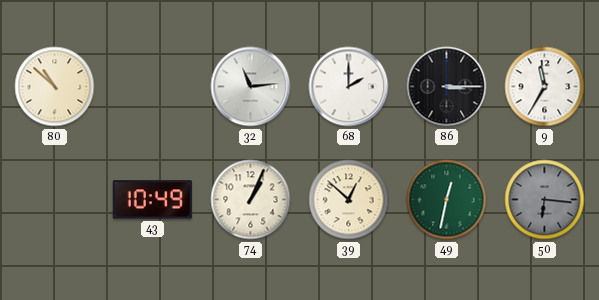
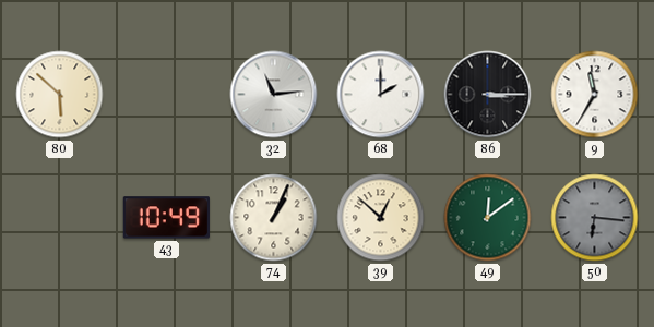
80: 10:52 -> 5:52 (60, 95)
49: 12:32 -> 12:09 (488, 218)
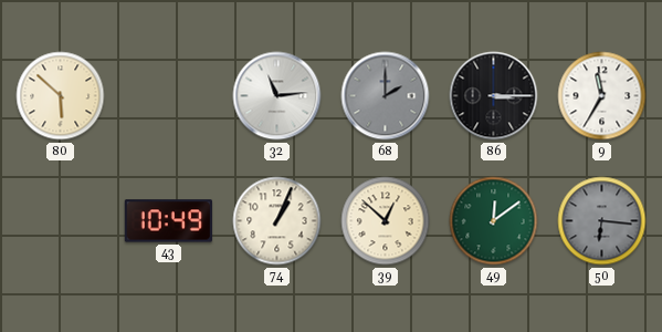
68 dial: white -> grey (386, 96)
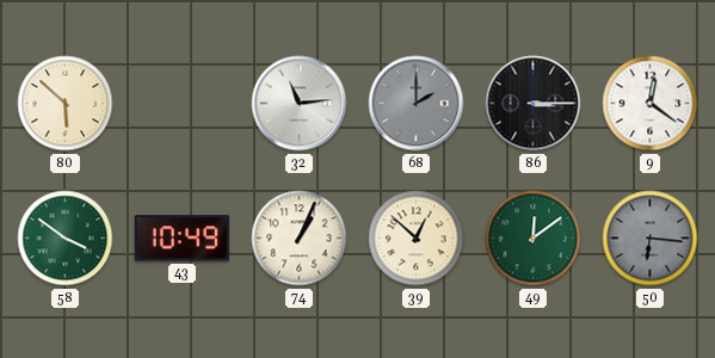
9: 11:35 -> 12:21 (651, 104)
58: none -> 3:51 (66, 239)
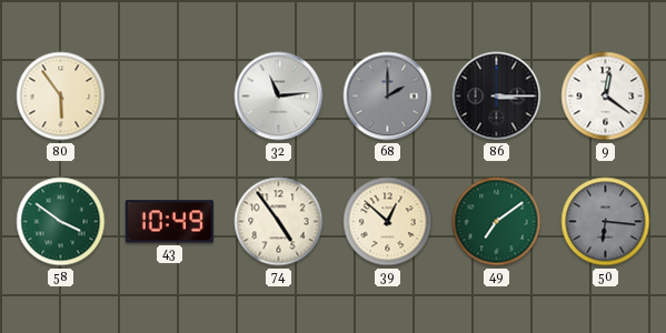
80: 5:52 -> 5:54 (61, 97)
74: 1:04 -> 4:54 (279, 222)
49: 12:09 -> 7:09 (497, 222)
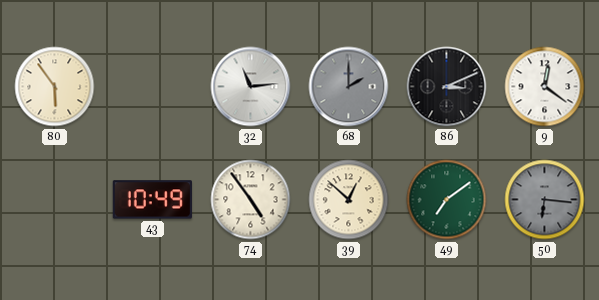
86: 3:15 -> 3:11 (447, 87)
58: 3:51 -> none (61, 222)
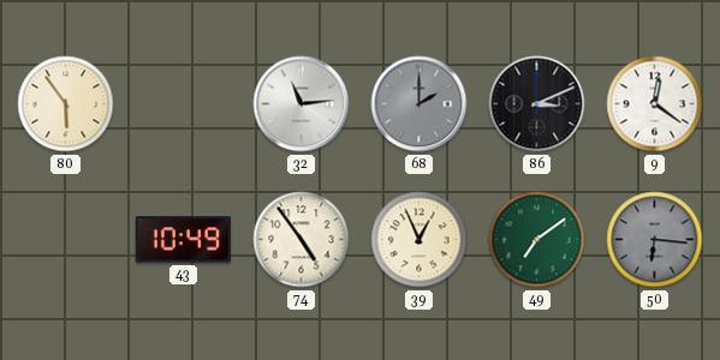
39: 12:52 -> 12:56 (419, 240)
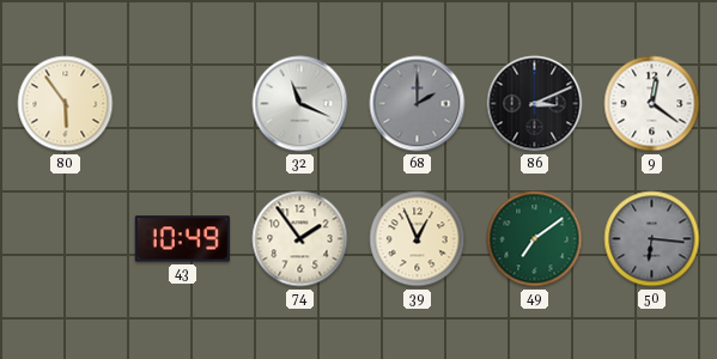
32: 11:14 -> 11:19 (300, 104)
74: 4:54 -> 1:54 (300, 239)
